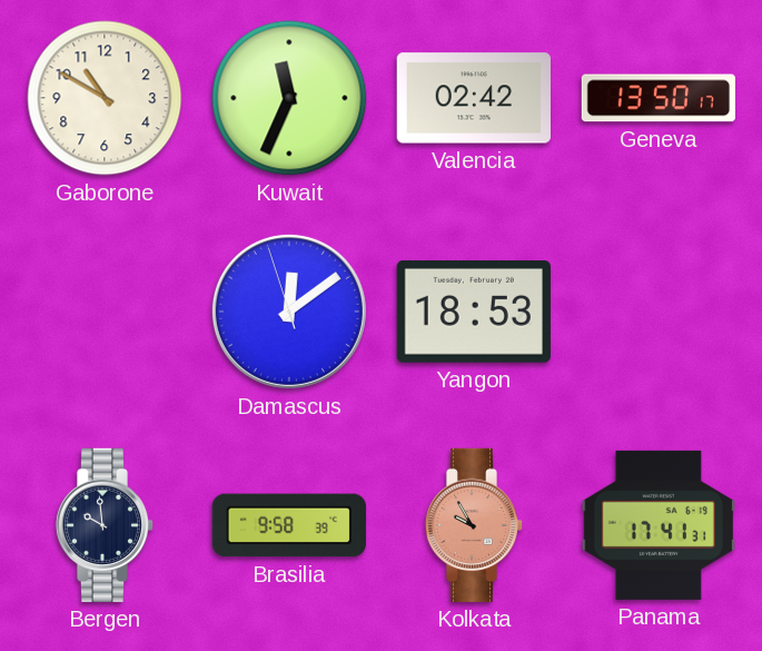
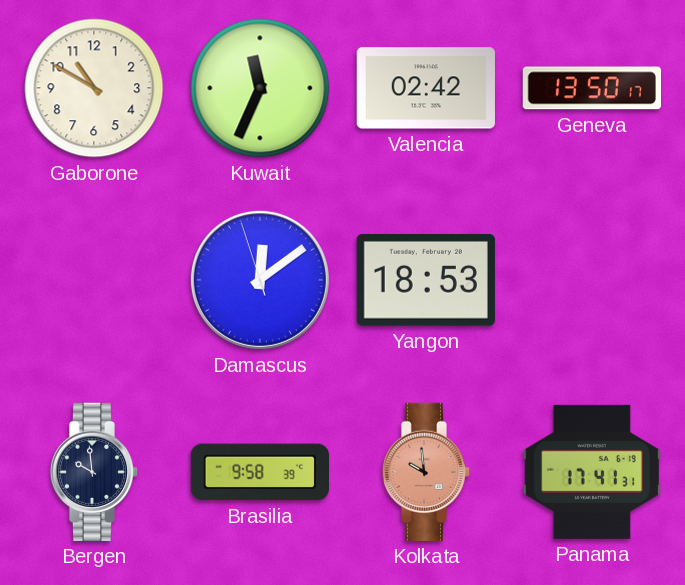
Kolkata: 9:55 -> 9:59 (426, 472)
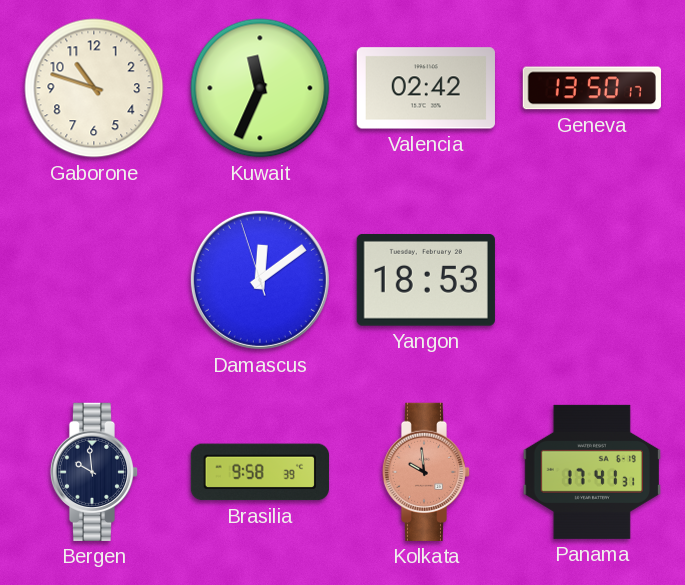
Gaborone: 10:50 -> 10:48 (94, 88)
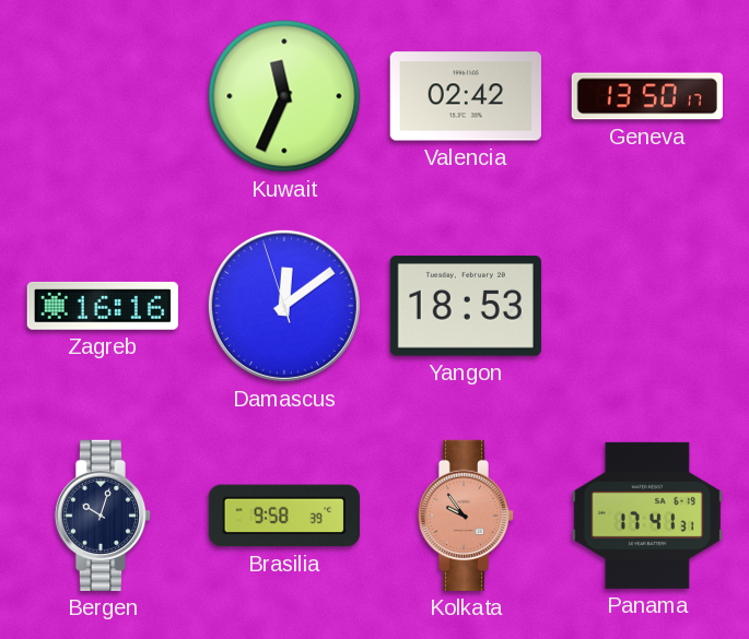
Gaborone: 10:48 -> none (94, 88)
Zagreb: none -> 16:16 (103, 306)
Bergen: 9:59 -> 10:03 (103, 516)
Kolkata: 9:59 -> 9:54 (466, 516)
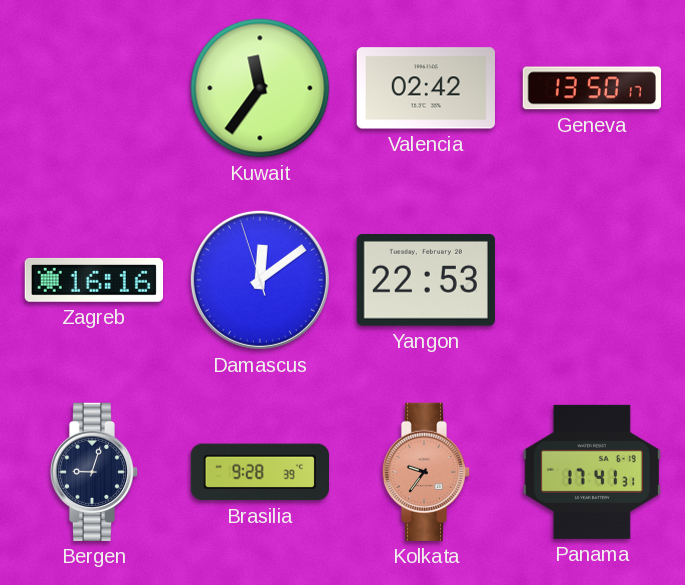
Kuwait: 11:34 -> 11:36 (260, 88)
Yangon: 18:53 -> 22:53 (426, 280)
Bergen: 10:03 -> 9:03 (94, 472)
Brasilia: 9:58 -> 9:28 (260, 472)
Kolkata: 9:54 -> 9:36 (426, 472)
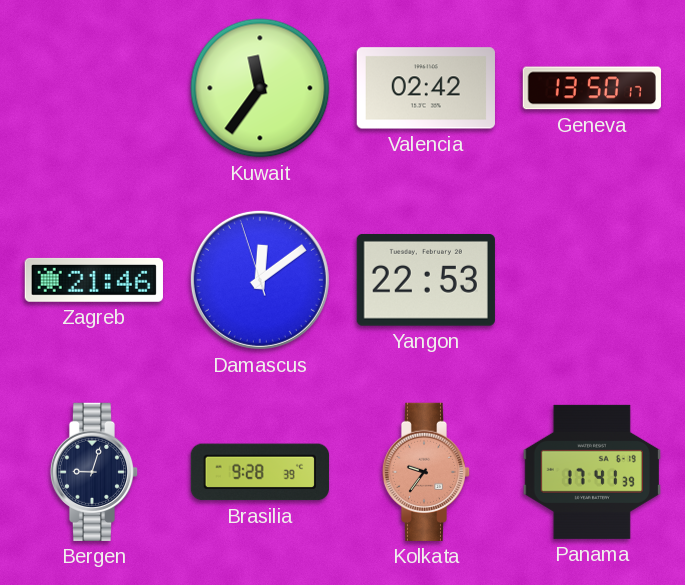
Zagreb: 16:16 -> 21:46 (94, 280)
Panama: 17:41:31 -> 17:41:39 (592, 472)
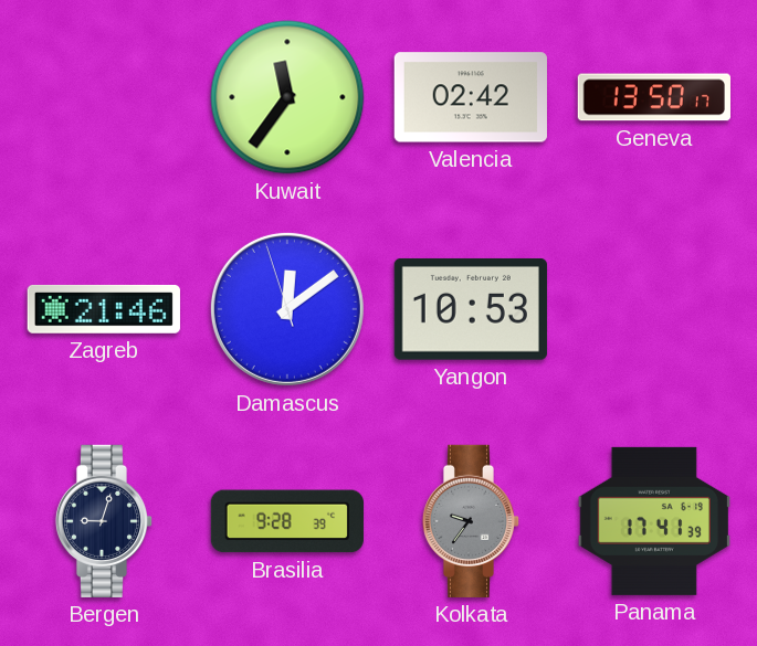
Yangon: 22:53 -> 10:53 (471, 309)
Kolkata dial: salmon -> grey (471, 521)
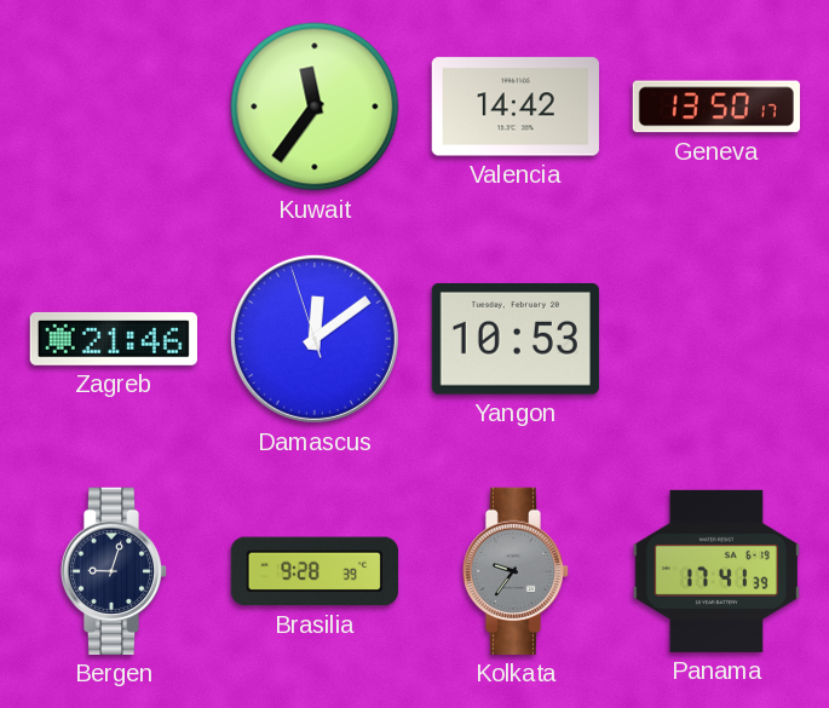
Valencia: 02:42 -> 14:42 (516, 107)
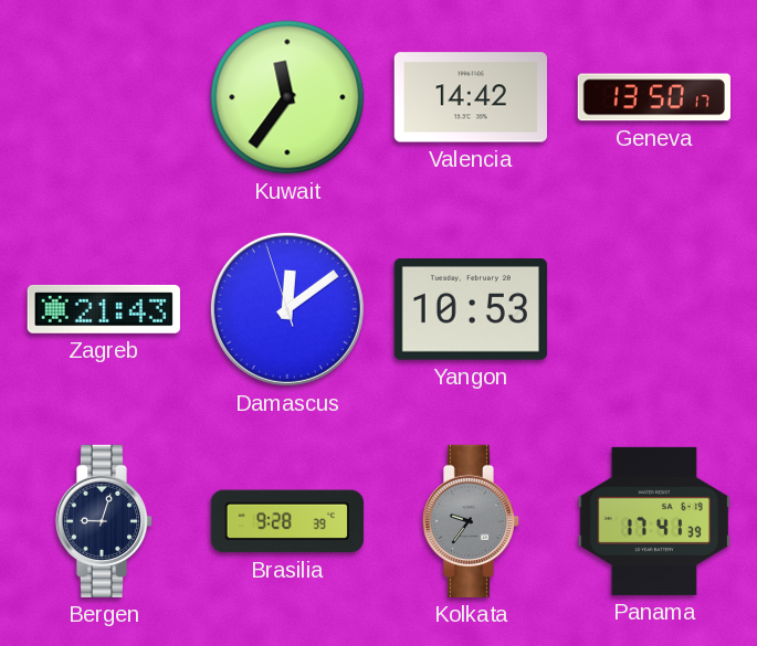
Zagreb: 21:46 -> 21:43 (104, 309)
